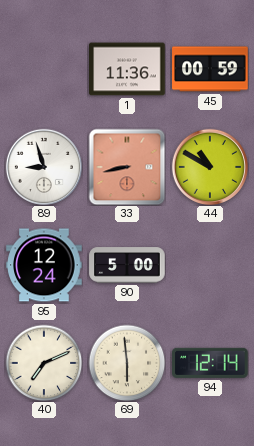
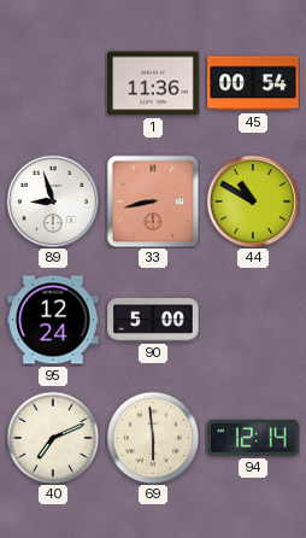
45: 00:59 -> 00:54 (253, 83)
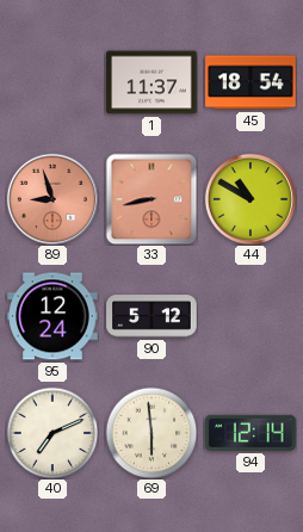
1: 11:36 -> 11:37 (151, 82)
45: 00:54 -> 18:54 (251, 82)
89 dial: white -> salmon (51, 198)
90: 5:00 -> 5:12 (151, 316)
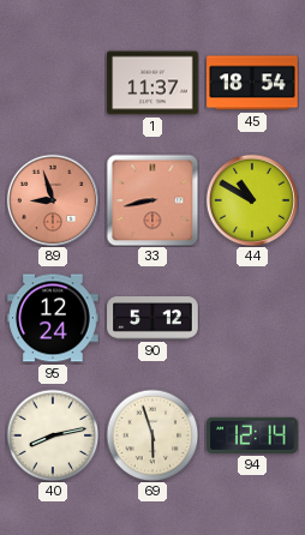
40: 7:11 -> 8:13 (53, 435)
69: 5:59 -> 5:57 (152, 435)
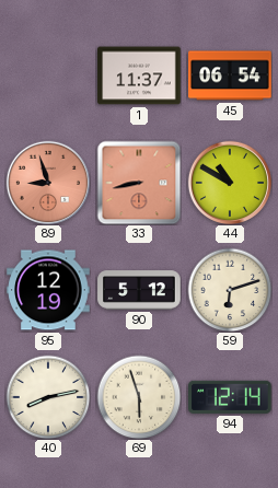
45: 18:54 -> 06:54 (230, 75)
95: 12:24 -> 12:19 (48, 290)
59: none -> 6:12 (230, 290)
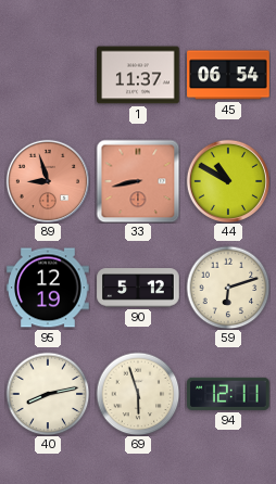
94: 12:14 -> 12:11 (228, 394)
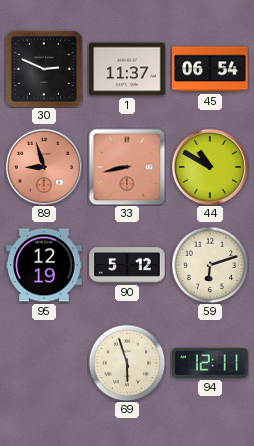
30: none -> 2:49 (44, 69)
40: 8:13 -> none (48, 394)
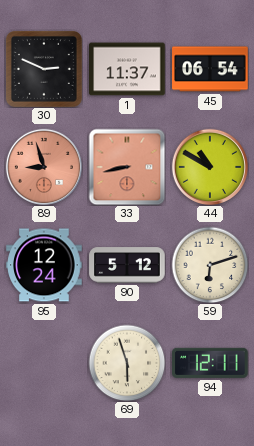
95: 12:19 -> 12:24 (44, 265)
